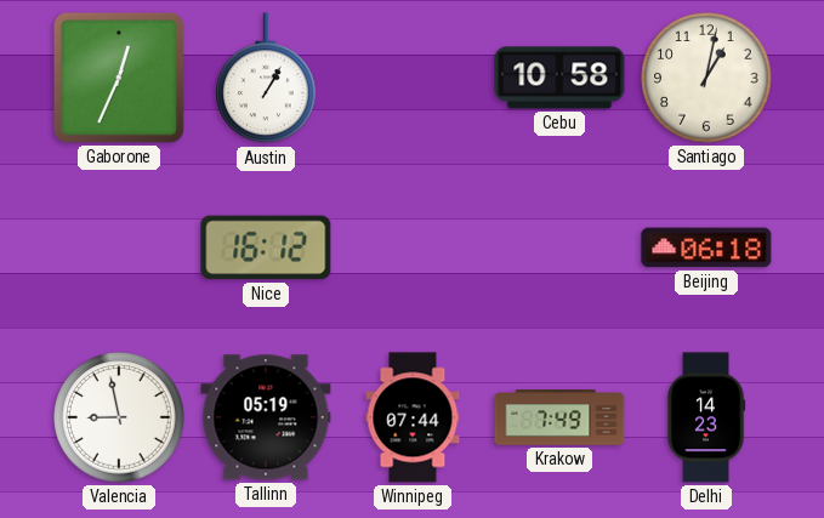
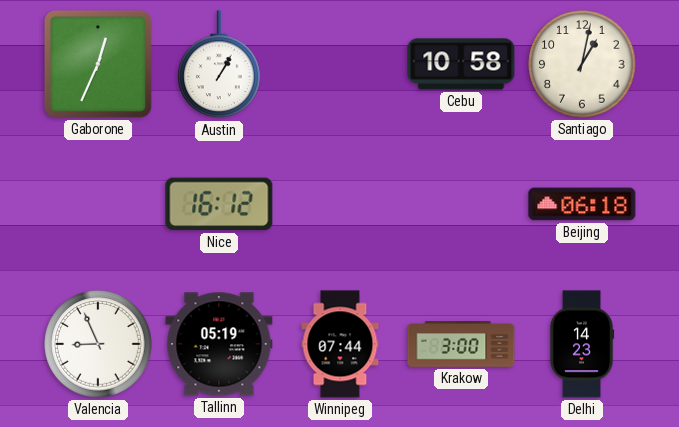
Valencia: 8:58 -> 8:56 (98, 344)
Krakow: 7:49 -> 3:00 (461, 344)
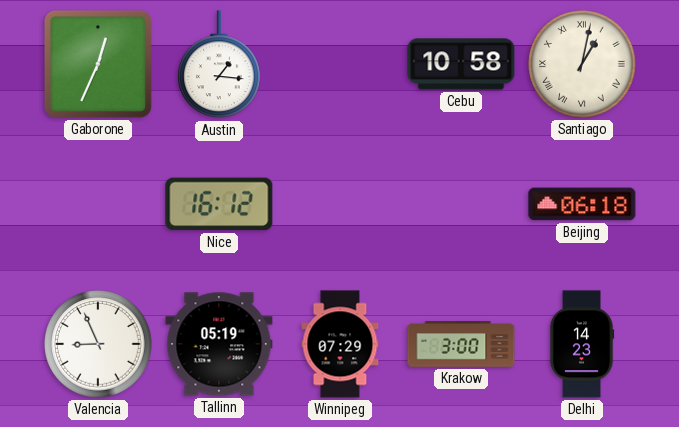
Austin: 1:05 -> 1:16 (219, 65)
Santiago numerals: Arabic -> Roman (582, 64)
Winnipeg: 07:44 -> 07:29 (340, 344)
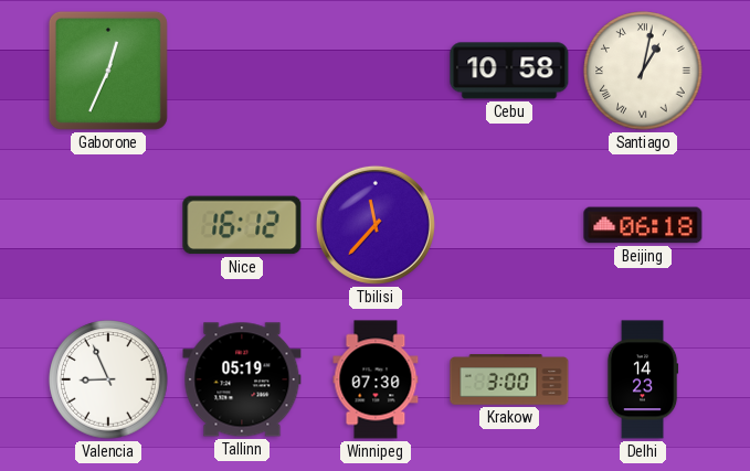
Austin: 1:16 -> none (219, 65)
Tbilisi: none -> 11:37 (376, 225)
Winnipeg: 07:29 -> 07:30 (376, 379)
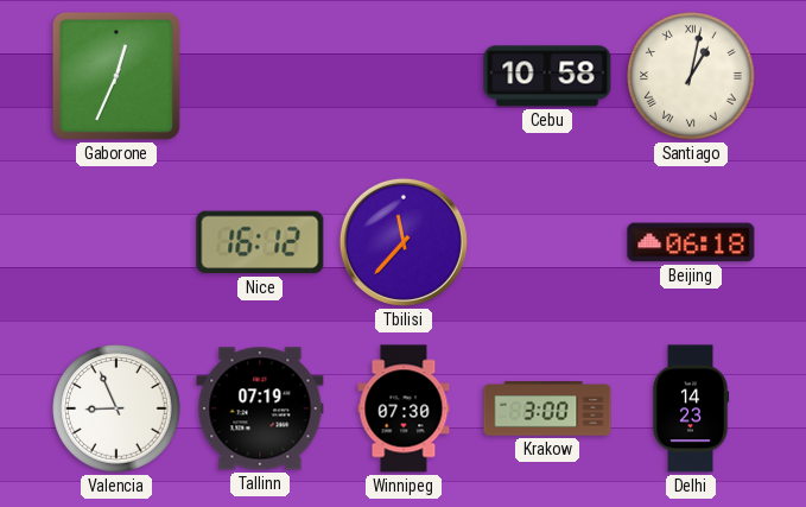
Tallinn: 05:19 -> 07:19 (260, 408)
